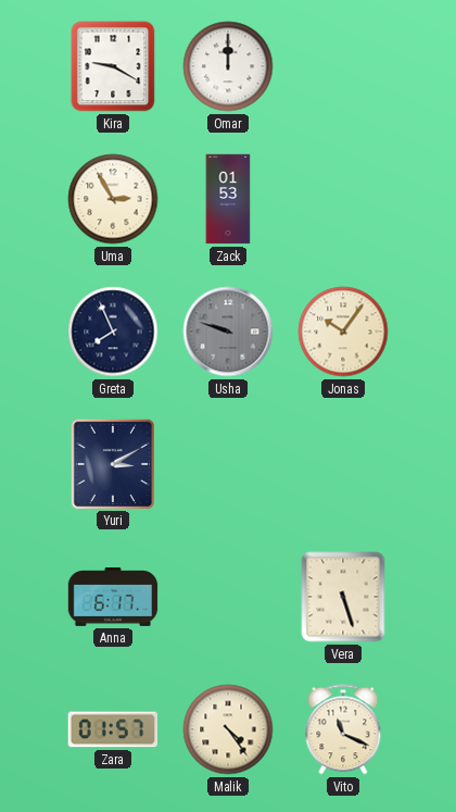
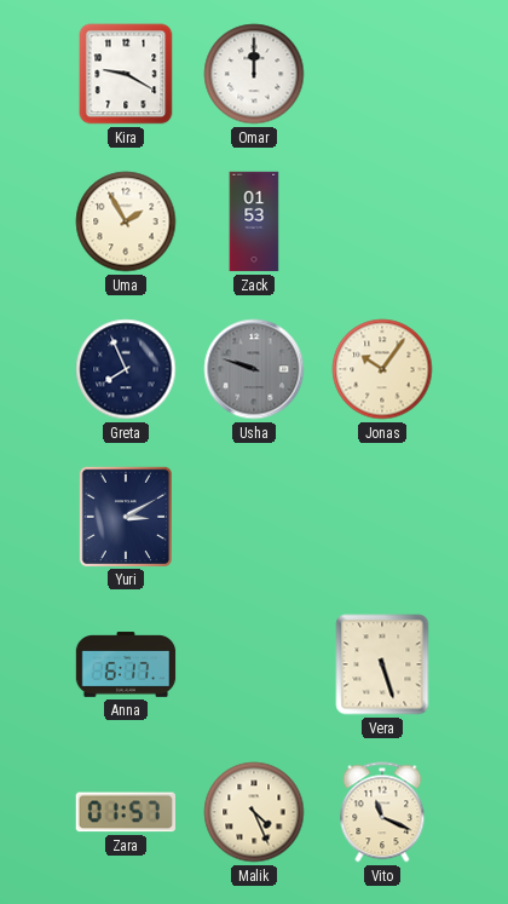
Uma: 2:55 -> 1:55 (126, 221)
Malik: 4:24 -> 4:26 (254, 812)
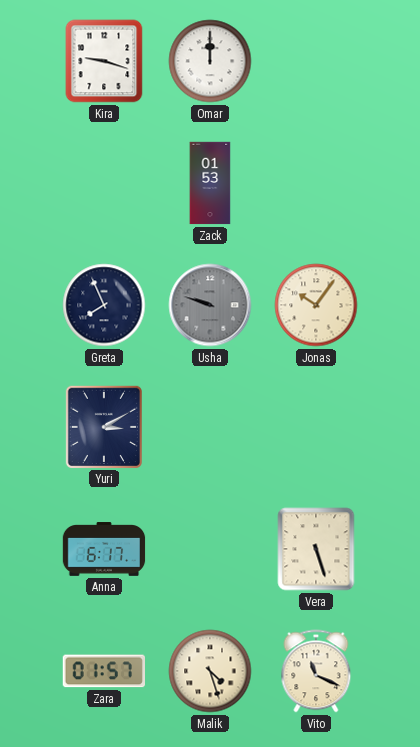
Kira: 9:20 -> 9:18 (104, 61)
Uma: 1:55 -> none (126, 221)
Malik: 4:26 -> 4:27 (210, 671)
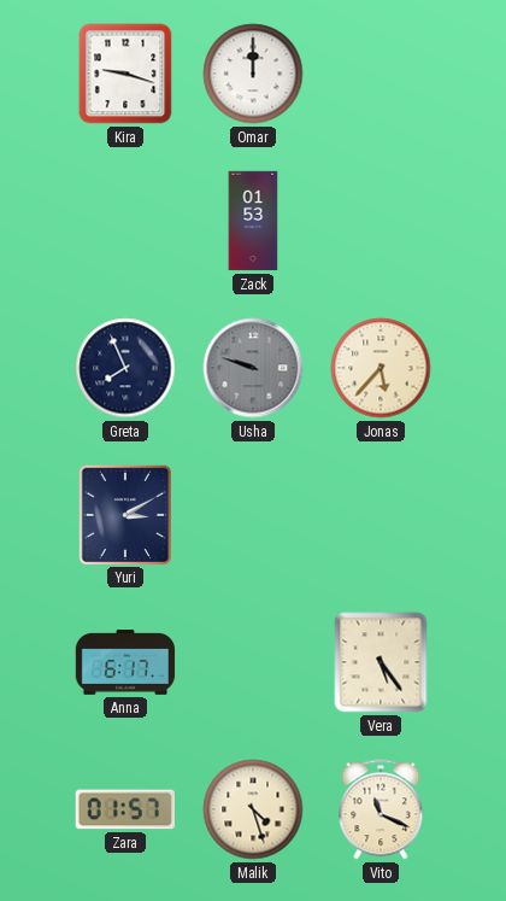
Jonas: 10:06 -> 5:37 (381, 368)
Vera: 5:27 -> 5:24 (381, 662)
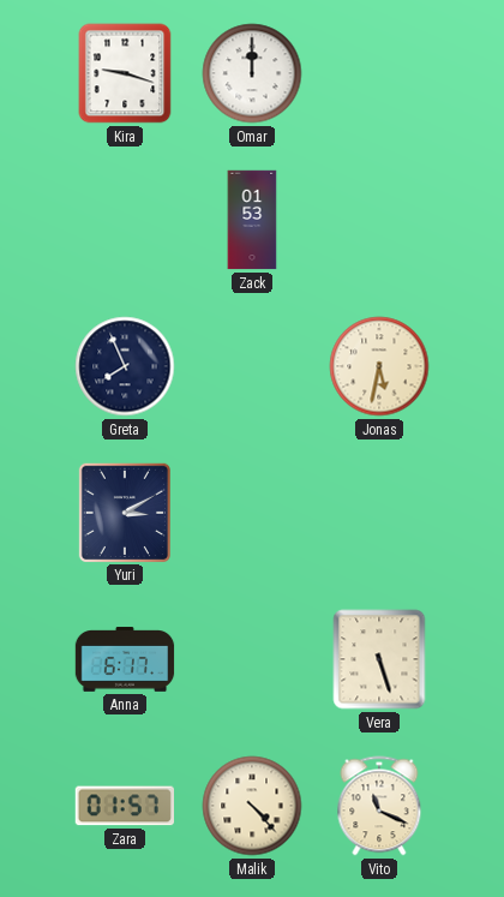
Usha: 9:48 -> none (253, 368)
Jonas: 5:37 -> 5:32 (379, 366)
Vera: 5:24 -> 5:27 (379, 659)
Malik: 4:27 -> 4:23 (252, 806)
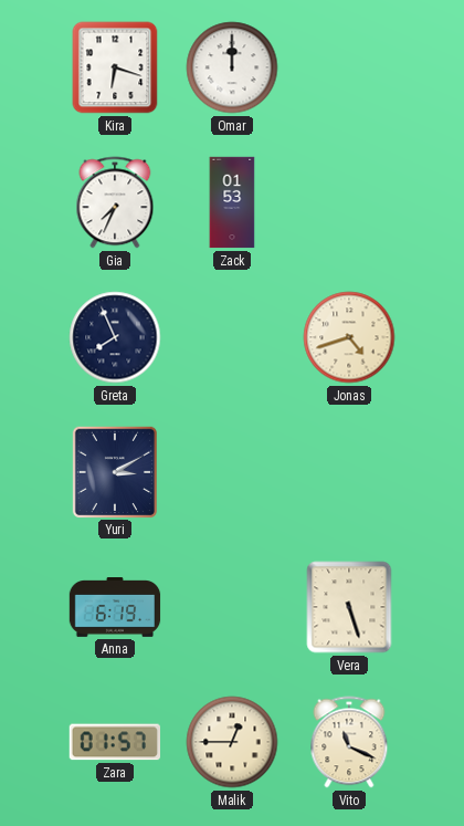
Kira: 9:18 -> 6:18 (115, 67)
Gia: none -> 7:34 (115, 202)
Jonas: 5:32 -> 4:42 (349, 337)
Anna: 6:17 -> 6:19 (115, 607)
Malik: 4:23 -> 12:45 (232, 742)
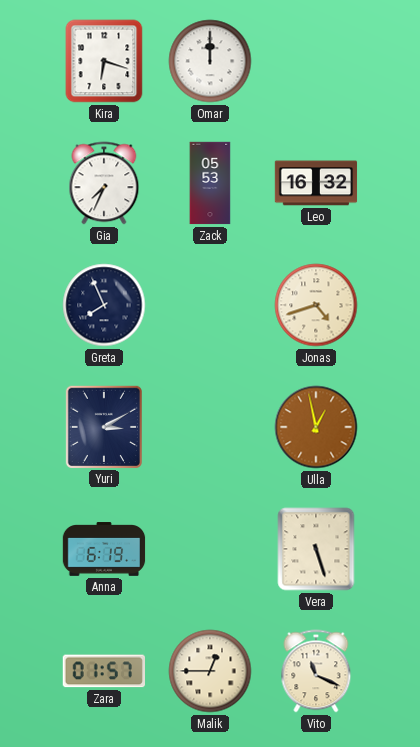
Zack: 01:53 -> 05:53 (210, 183)
Leo: none -> 16:32 (316, 183)
Ulla: none -> 12:58 (316, 427)
